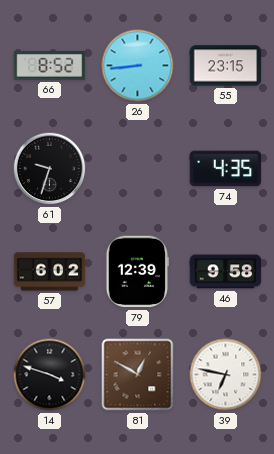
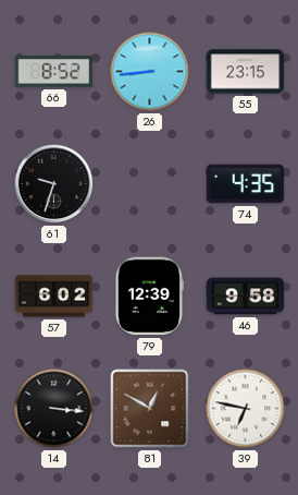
14: 3:48 -> 3:16 (54, 409)
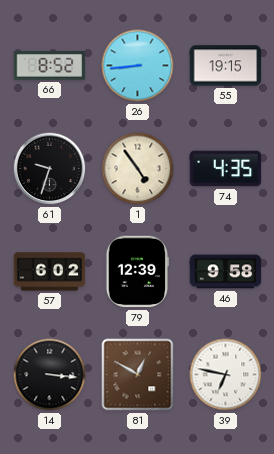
55: 23:15 -> 19:15 (226, 66)
1: none -> 4:54 (138, 169)
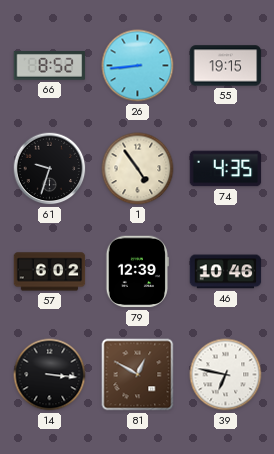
46: 9:58 -> 10:46 (226, 272)
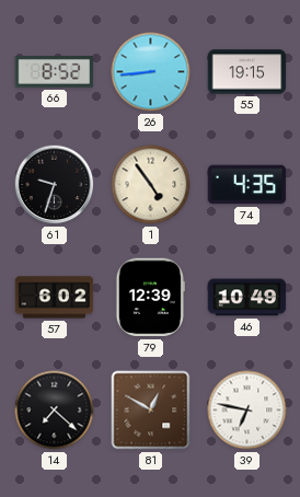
46: 10:46 -> 10:49 (247, 298)
14: 3:16 -> 7:22 (55, 411)
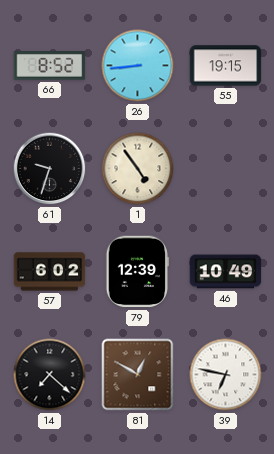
74: 4:35 -> none (247, 185)
